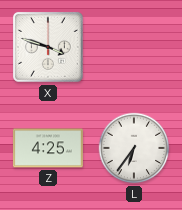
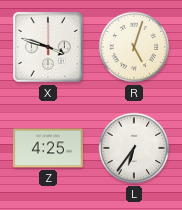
R: none -> 5:03 (134, 47)
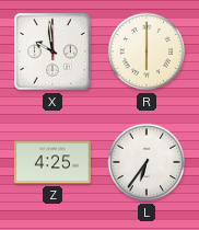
X: 3:48 -> 9:59 (52, 51)
R: 5:03 -> 6:00 (147, 51)
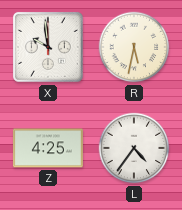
R: 6:00 -> 5:32 (134, 47)
L: 6:36 -> 4:36 (134, 148)
